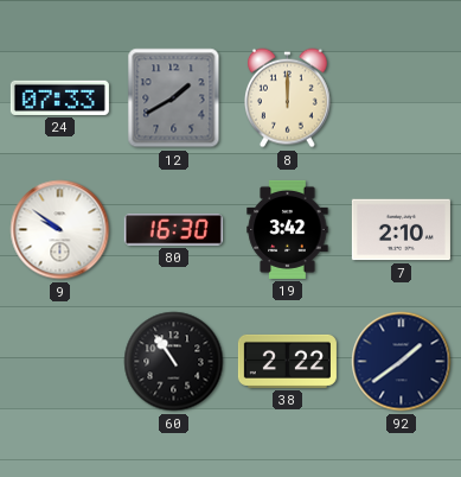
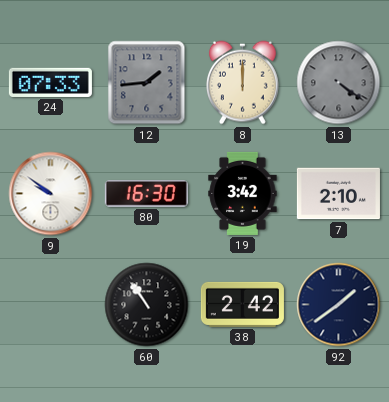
12: 1:40 -> 1:44 (147, 83)
13: none -> 4:21 (339, 83)
38: 2:22 -> 2:42 (242, 304)
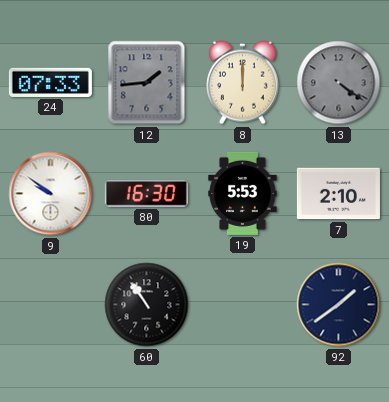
19: 3:42 -> 5:53 (243, 193)
38: 2:42 -> none (242, 304)
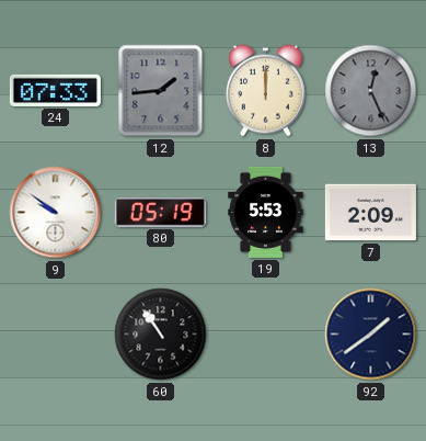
13: 4:21 -> 12:26 (371, 91)
80: 16:30 -> 05:19 (160, 213)
7: 2:10 -> 2:09 (370, 213)
